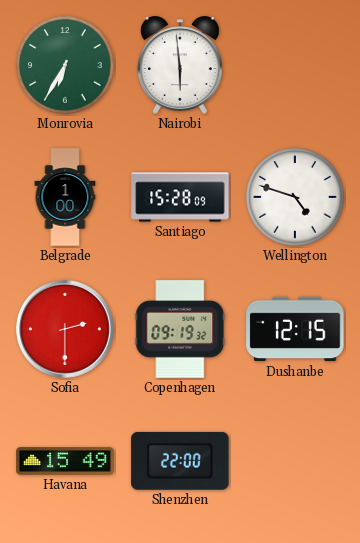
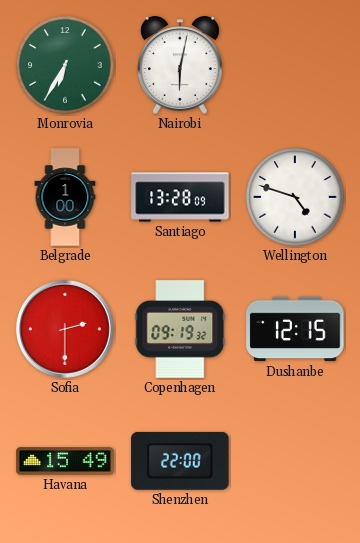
Nairobi: 5:59 -> 6:02 (180, 65)
Santiago: 15:28 -> 13:28 (180, 197)
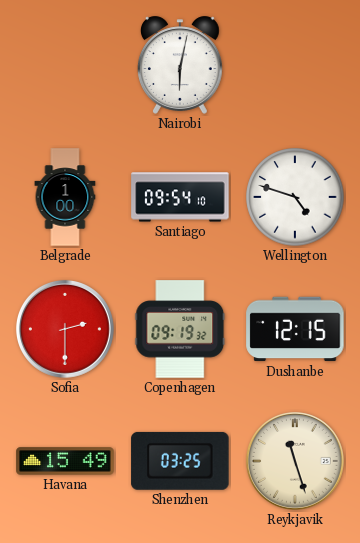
Monrovia: 6:35 -> none (65, 65)
Santiago: 13:28 -> 09:54 (180, 197)
Shenzhen: 22:00 -> 03:25 (180, 461)
Reykjavik: none -> 11:27 (295, 461)
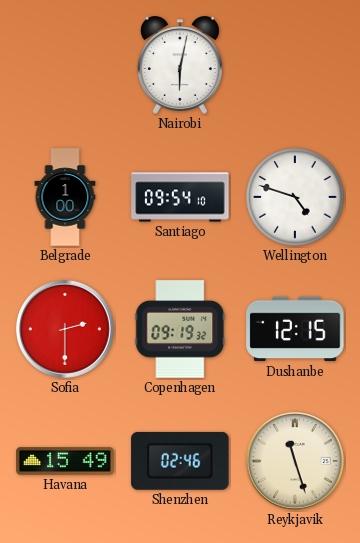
Shenzhen: 03:25 -> 02:46 (180, 461)
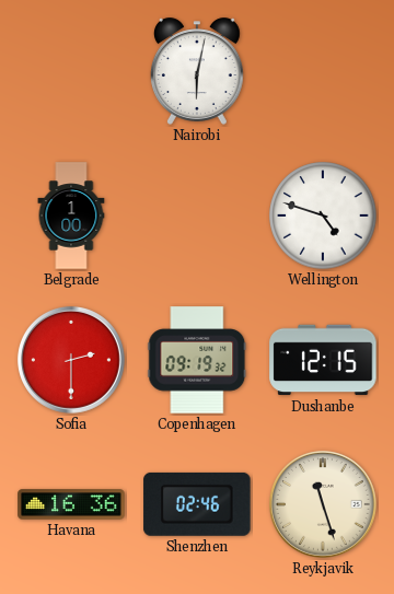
Santiago: 09:54 -> none (180, 197)
Havana: 15:49 -> 16:36 (71, 504)
